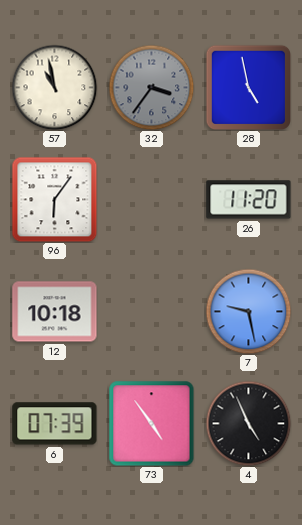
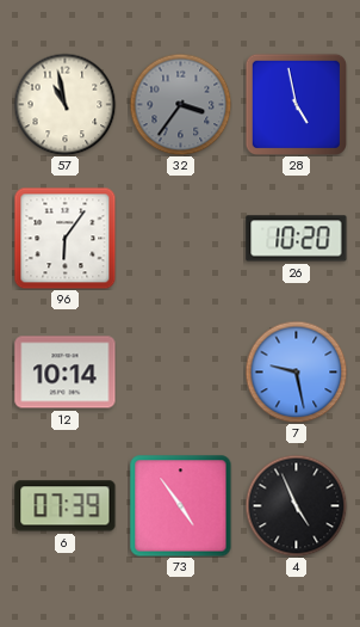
26: 11:20 -> 10:20 (297, 239)
12: 10:18 -> 10:14 (66, 373)
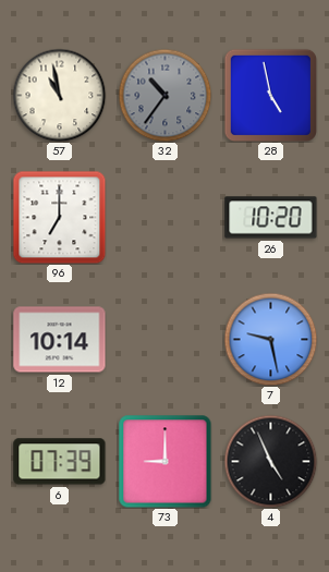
32: 3:36 -> 10:36 (164, 95)
96: 6:06 -> 7:00 (59, 217)
73: 4:54 -> 9:00 (166, 462)
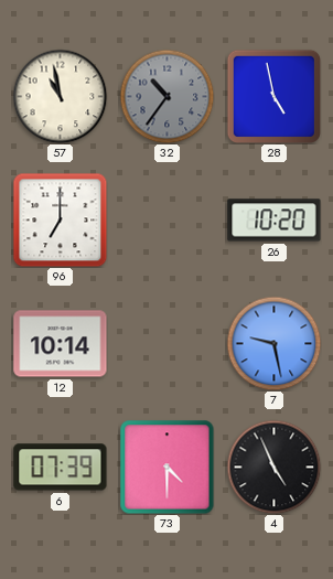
73: 9:00 -> 4:30 (168, 468)
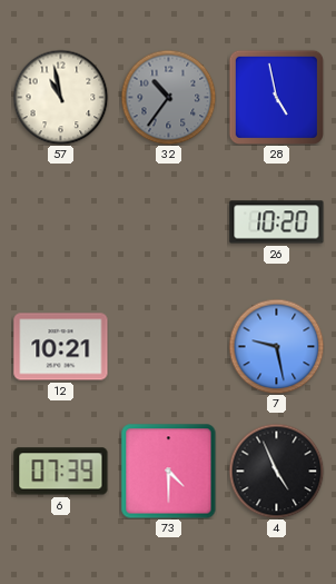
96: 7:00 -> none (60, 219)
12: 10:14 -> 10:21 (61, 347)
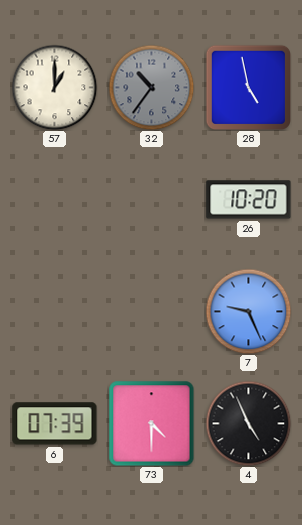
57: 10:58 -> 1:00 (54, 87)
12: 10:21 -> none (61, 347)
7: 9:28 -> 9:26 (248, 311)
